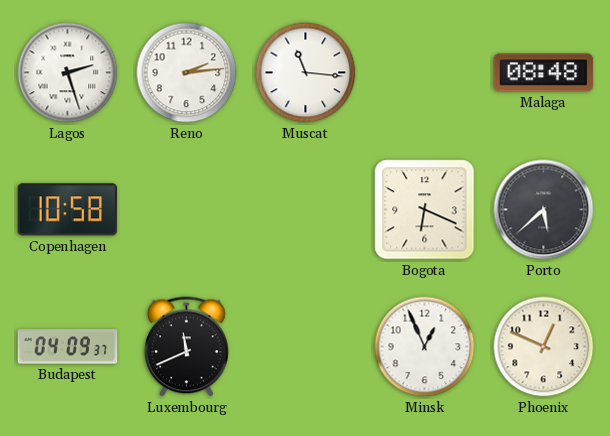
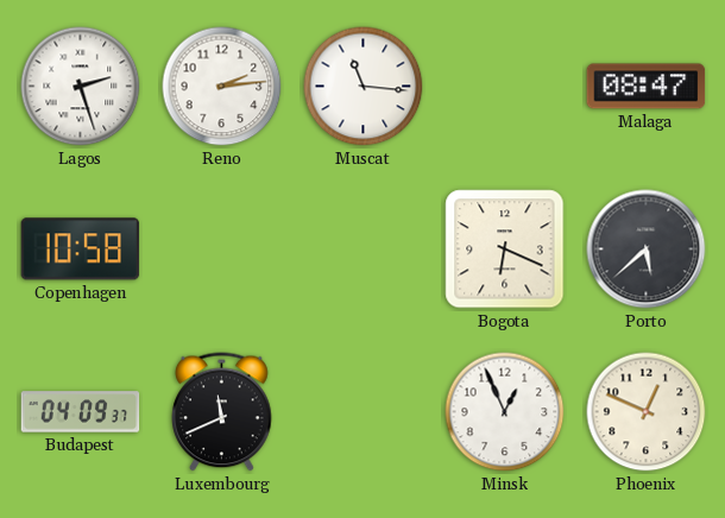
Malaga: 08:48 -> 08:47 (647, 87)
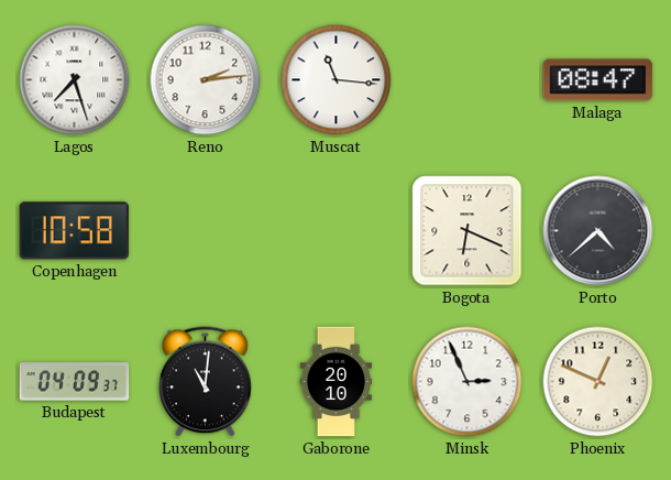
Lagos: 2:27 -> 7:27 (75, 80)
Porto: 5:38 -> 4:38 (598, 231)
Luxembourg: 11:41 -> 11:01 (206, 382)
Gaborone: none -> 20:10 (337, 382)
Minsk: 12:56 -> 2:56 (468, 382)
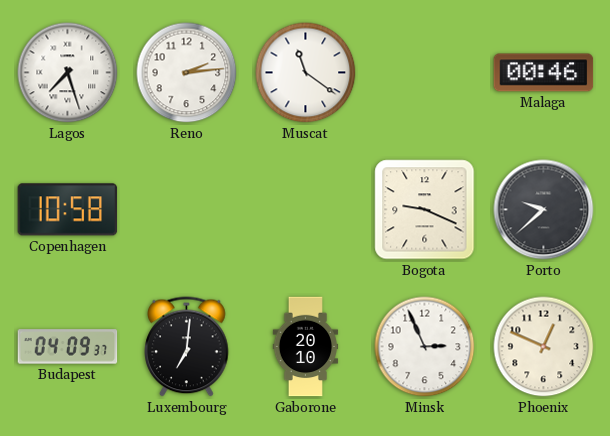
Muscat: 11:16 -> 11:21 (306, 73)
Malaga: 08:47 -> 00:46 (544, 73)
Bogota: 6:19 -> 9:19 (425, 210)
Porto: 4:38 -> 9:38 (544, 210)
Luxembourg: 11:01 -> 7:01 (187, 347)
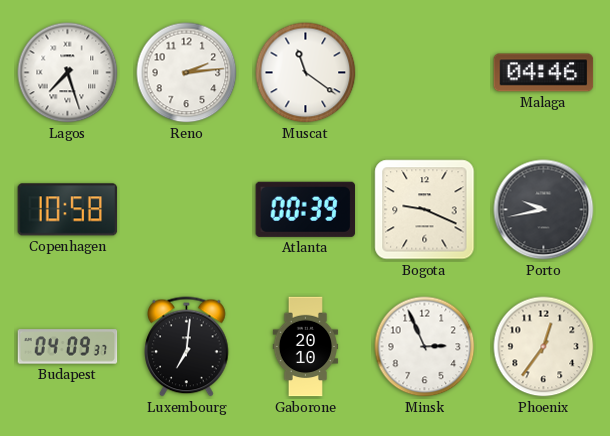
Malaga: 00:46 -> 04:46 (544, 73)
Atlanta: none -> 00:39 (305, 209)
Porto: 9:38 -> 9:43 (544, 210)
Phoenix: 12:49 -> 12:36 (544, 347)
